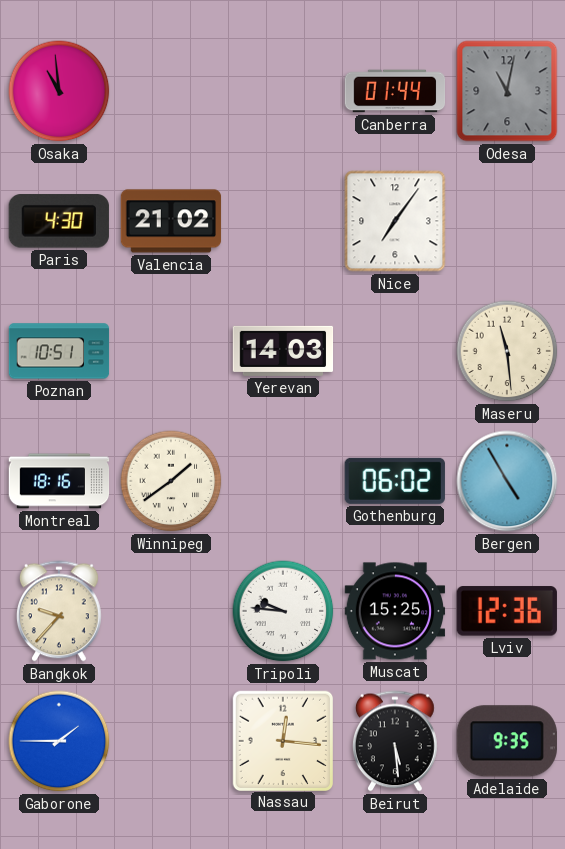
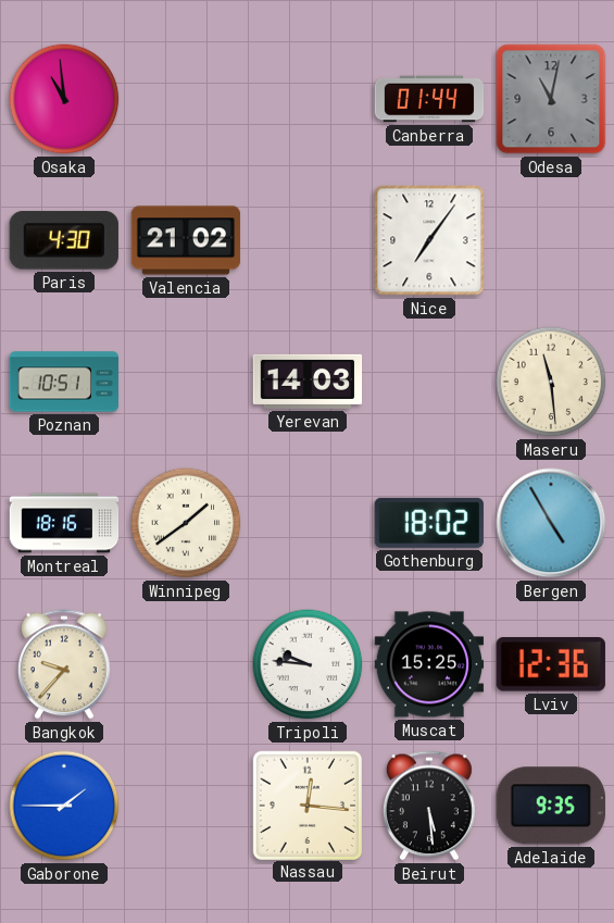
Gothenburg: 06:02 -> 18:02 (429, 523)
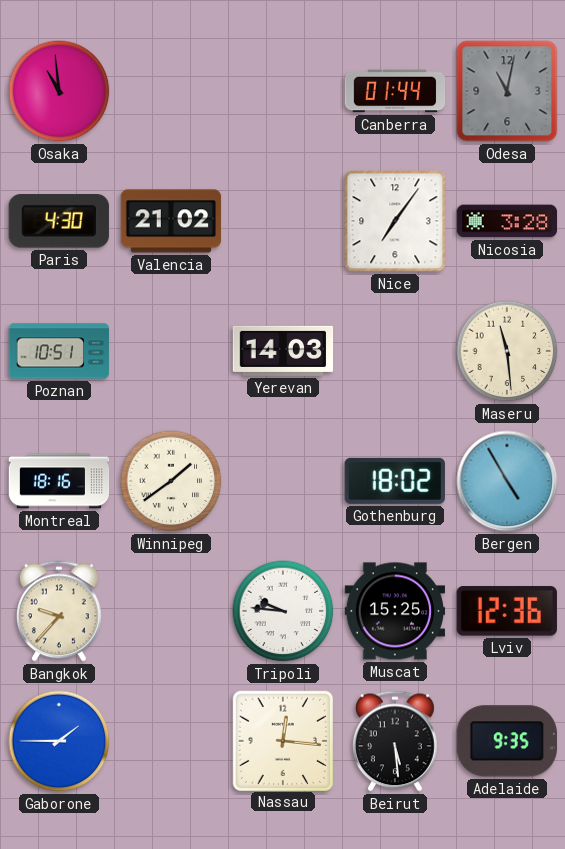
Nicosia: none -> 3:28 (507, 221)
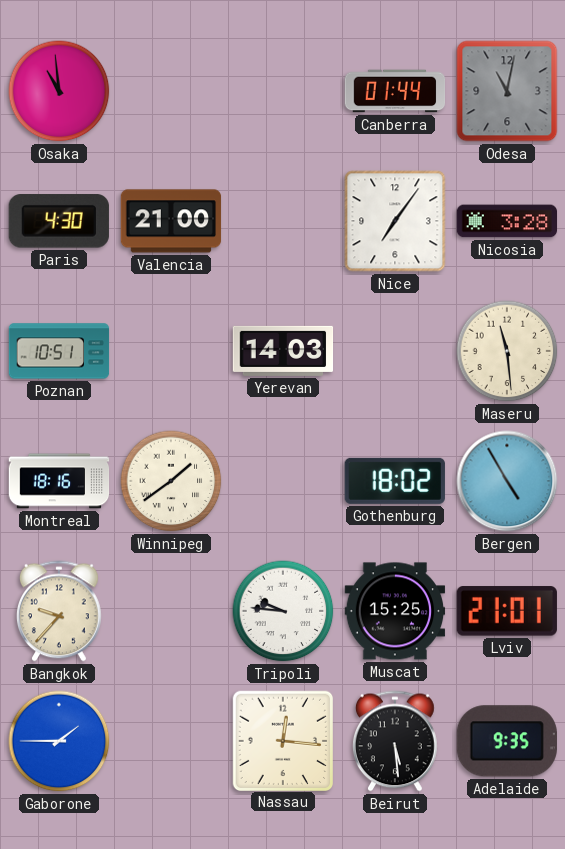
Valencia: 21:02 -> 21:00 (171, 221)
Lviv: 12:36 -> 21:01 (507, 611)
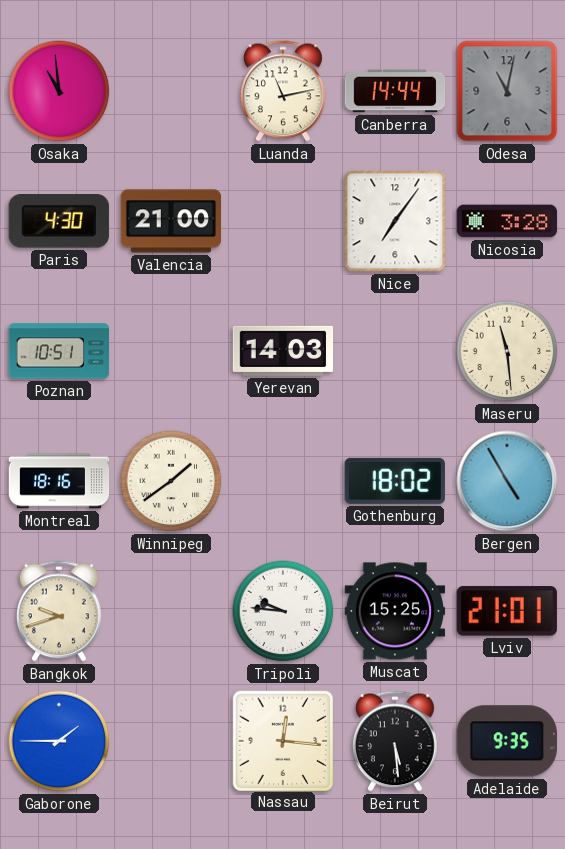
Luanda: none -> 11:13 (283, 91)
Canberra: 01:44 -> 14:44 (395, 91)
Bangkok: 9:37 -> 9:42 (59, 611)
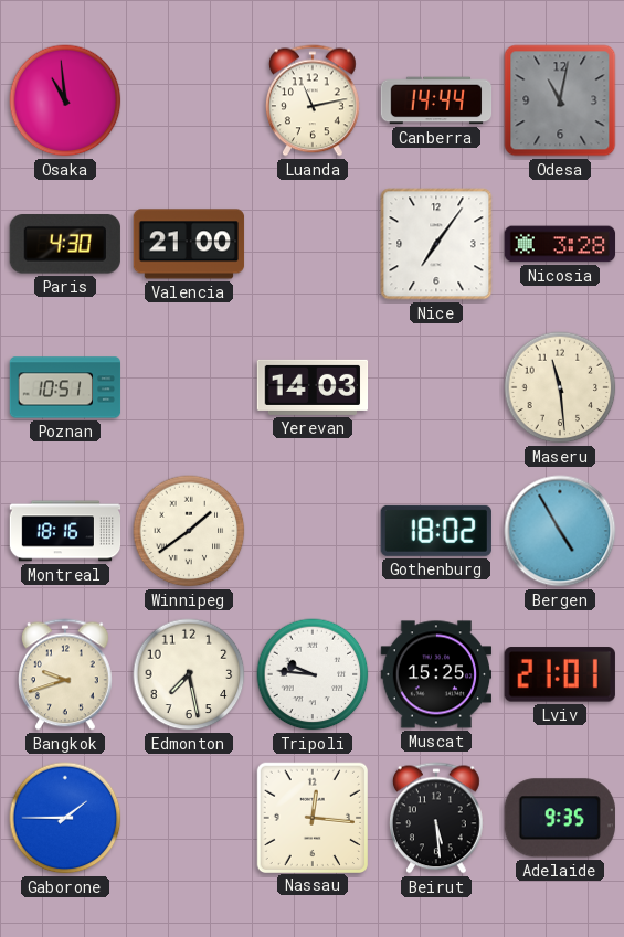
Edmonton: none -> 7:28 (189, 674)
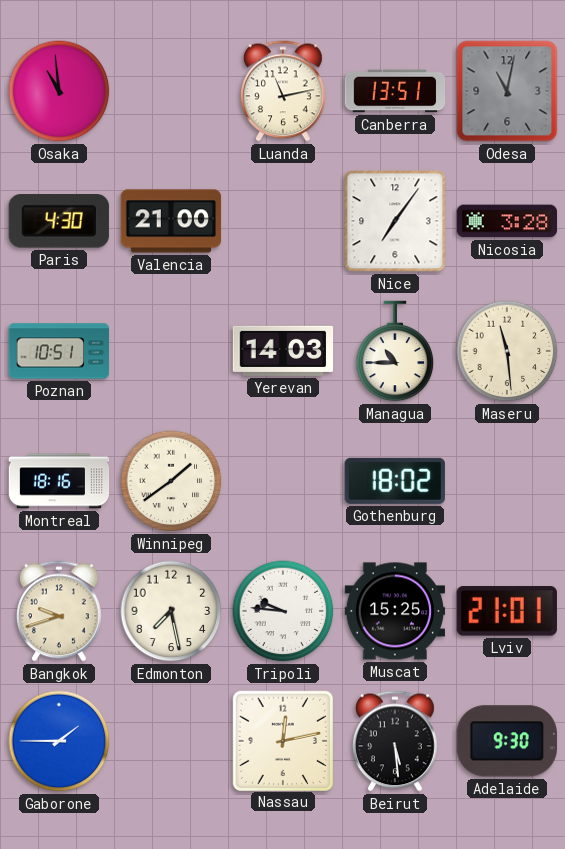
Canberra: 14:44 -> 13:51 (395, 91)
Managua: none -> 10:45 (395, 351)
Bergen: 4:55 -> none (560, 531)
Nassau: 12:16 -> 12:13 (282, 740)
Adelaide: 9:35 -> 9:30 (507, 741)
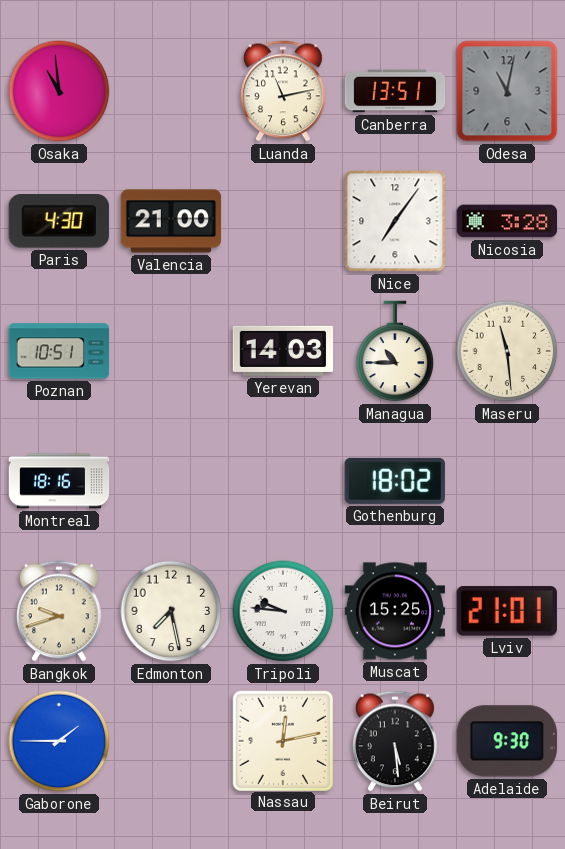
Winnipeg: 1:39 -> none (171, 481)
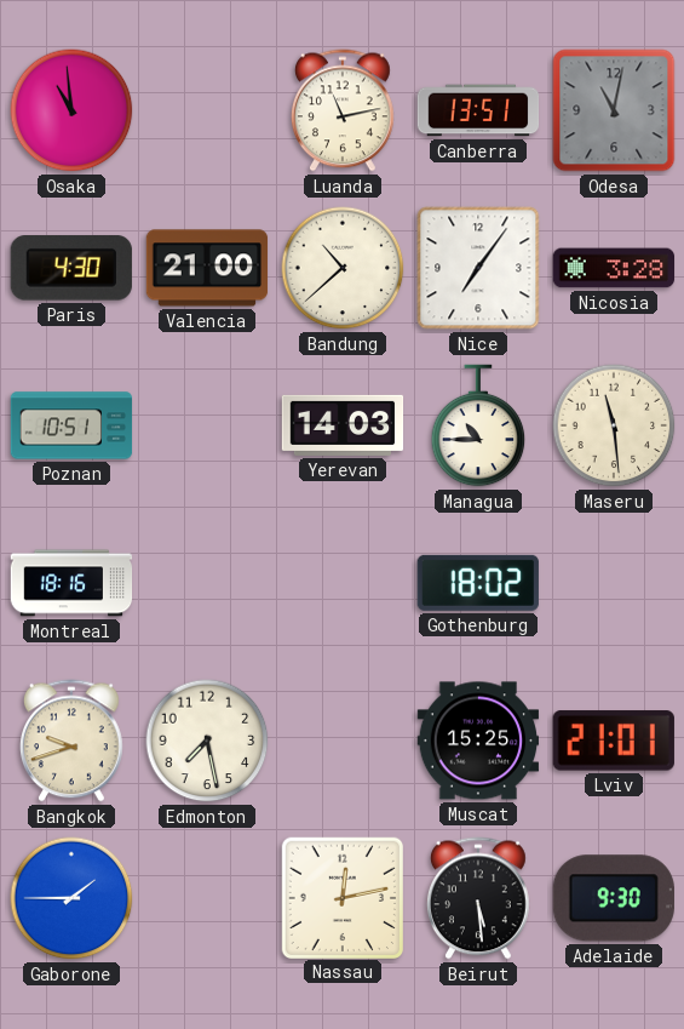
Bandung: none -> 10:38 (343, 268)
Tripoli: 9:46 -> none (283, 611)
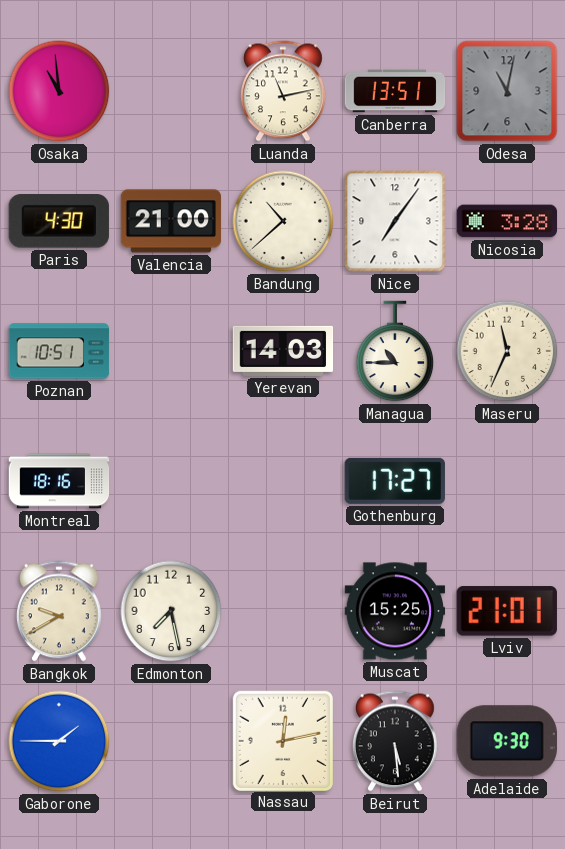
Maseru: 11:29 -> 11:34 (507, 351)
Gothenburg: 18:02 -> 17:27 (395, 481)
Bangkok: 9:42 -> 9:40 (59, 611)
